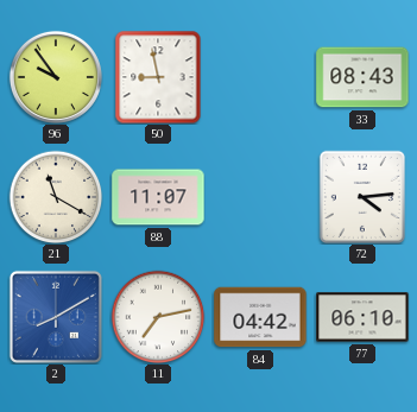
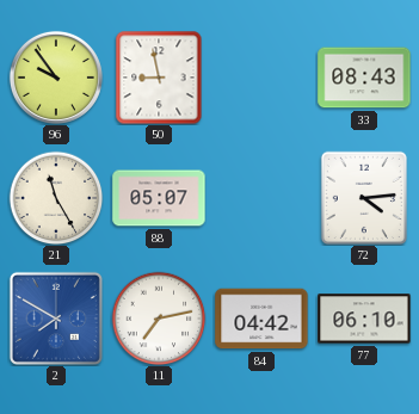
21: 11:20 -> 11:25 (56, 198)
88: 11:07 -> 05:07 (159, 198)
2: 8:10 -> 7:50 (56, 319)
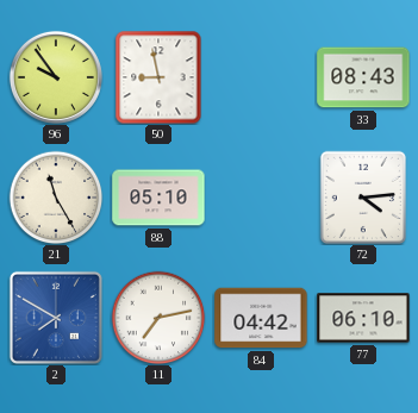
88: 05:07 -> 05:10 (158, 198)
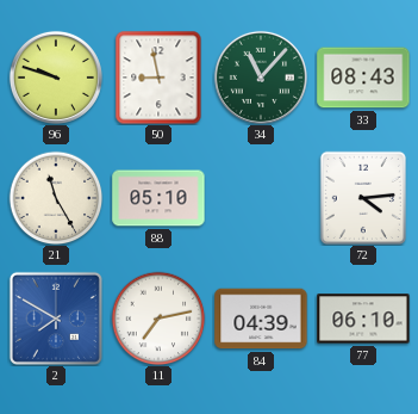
96: 9:54 -> 9:48 (56, 78)
34: none -> 11:07 (261, 78)
84: 04:42 -> 04:39 (261, 319)
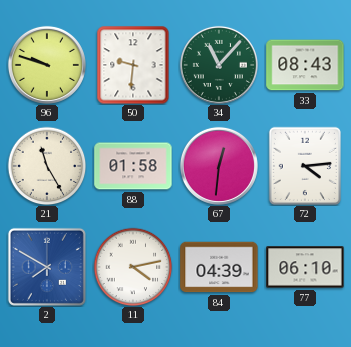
50: 8:58 -> 9:31 (133, 65)
88: 05:10 -> 01:58 (133, 166)
67: none -> 12:31 (219, 166)
11: 7:13 -> 4:13 (133, 267)
